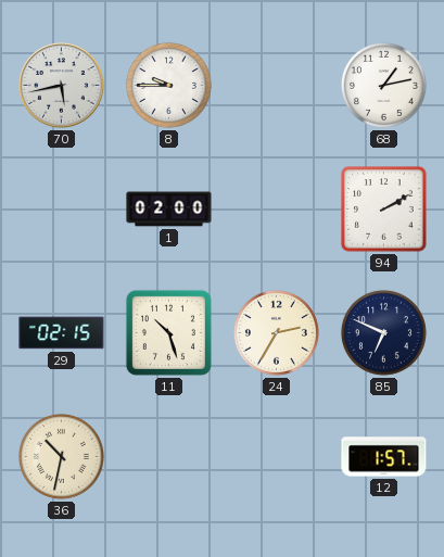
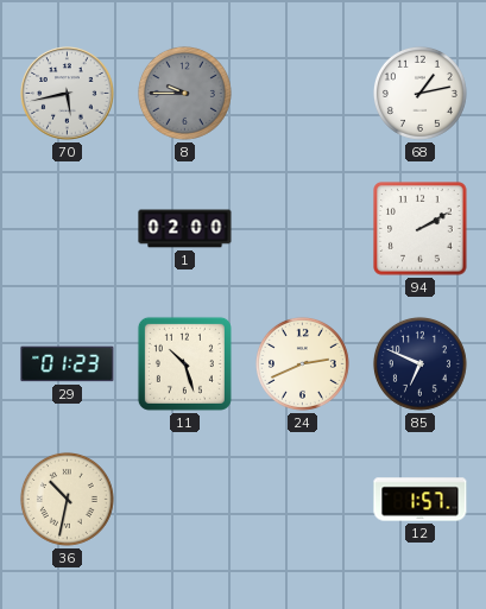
8 dial: white -> grey (184, 93)
29: 02:15 -> 01:23 (68, 364)
24: 2:35 -> 2:41 (302, 363)
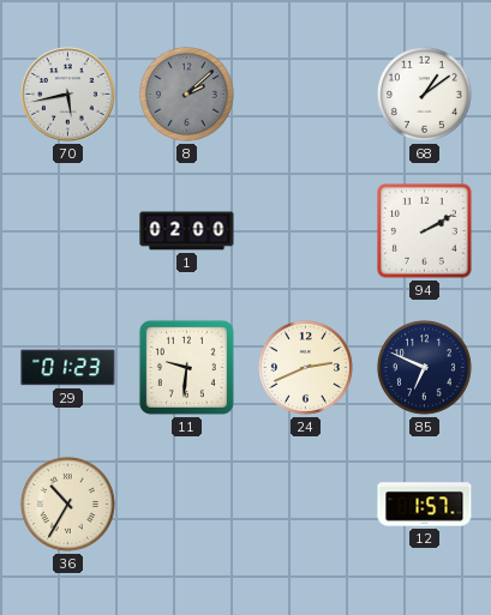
8: 9:45 -> 2:08 (186, 94)
68: 1:13 -> 1:09 (424, 94)
11: 10:27 -> 9:31 (186, 367)
36: 10:32 -> 10:35 (67, 504)
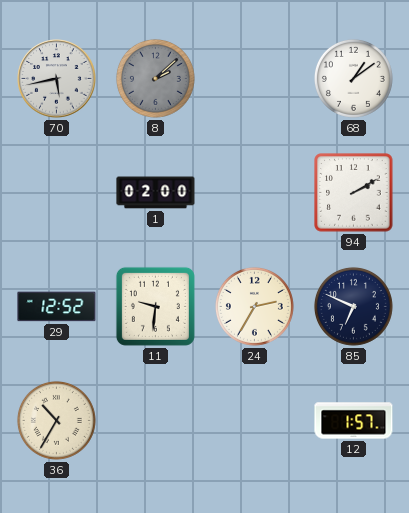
29: 01:23 -> 12:52 (57, 307)
24: 2:41 -> 2:35 (254, 306)
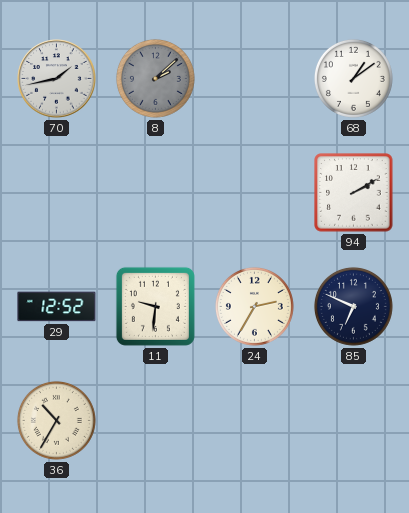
70: 5:43 -> 1:43 (57, 79)
1: 02:00 -> none (156, 193)
12: 1:57 -> none (354, 421)
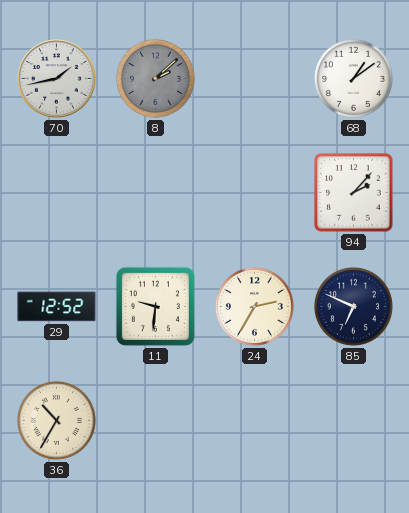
94: 2:10 -> 2:07 (354, 193)
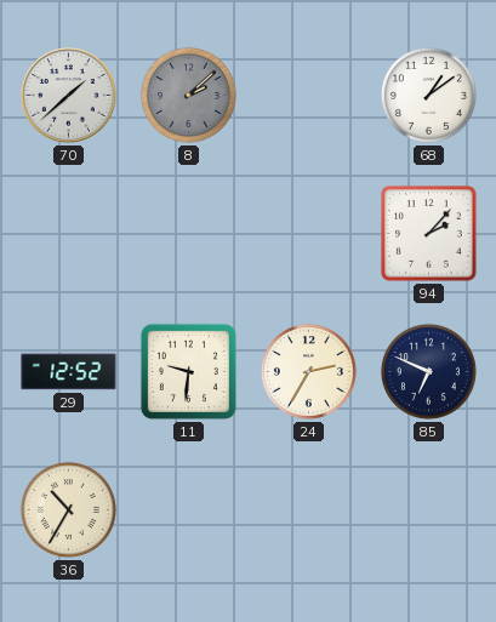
70: 1:43 -> 1:38 (69, 96)
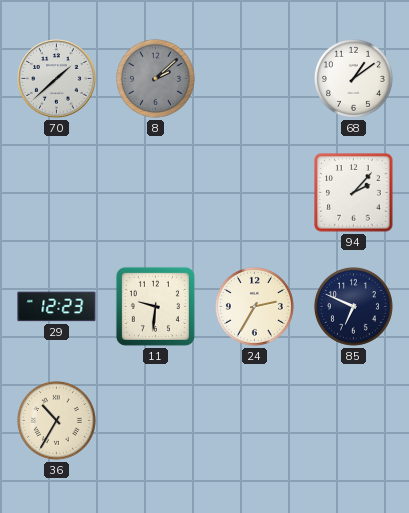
29: 12:52 -> 12:23 (57, 307)
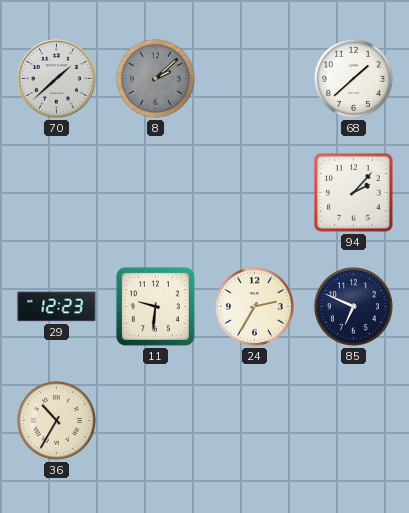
68: 1:09 -> 1:38 (353, 78)
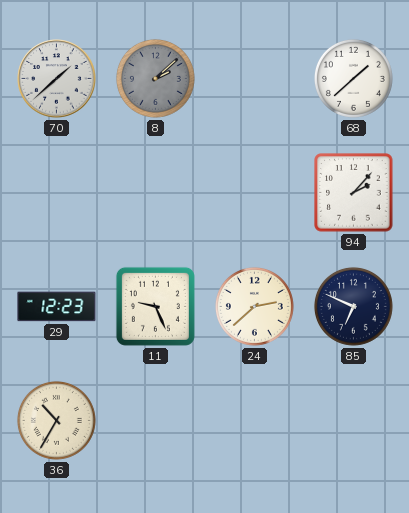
11: 9:31 -> 9:26 (155, 306)
24: 2:35 -> 2:38 (254, 306)
